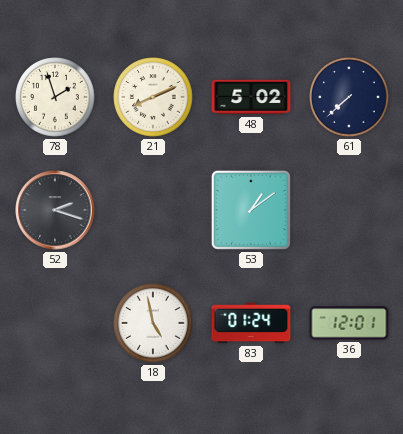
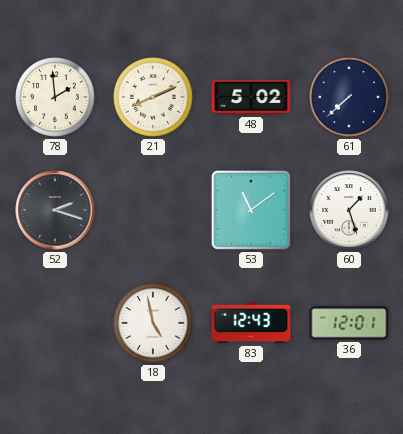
78: 1:57 -> 1:59 (55, 97)
53: 1:09 -> 11:09 (251, 210)
60: none -> 1:27 (349, 210)
83: 01:24 -> 12:43 (251, 323)
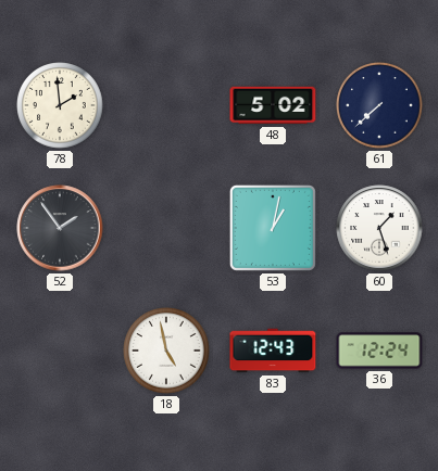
21: 8:11 -> none (153, 97)
52: 2:18 -> 1:54 (60, 228)
53: 11:09 -> 1:02 (273, 228)
36: 12:01 -> 12:24 (379, 351)
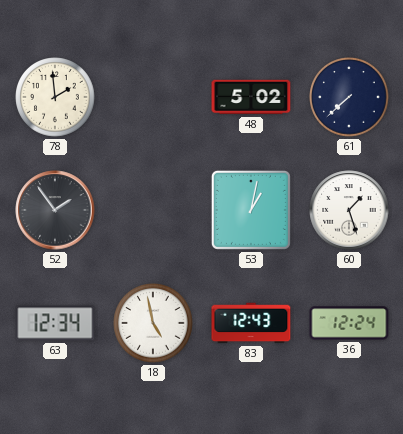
63: none -> 12:34 (55, 323)
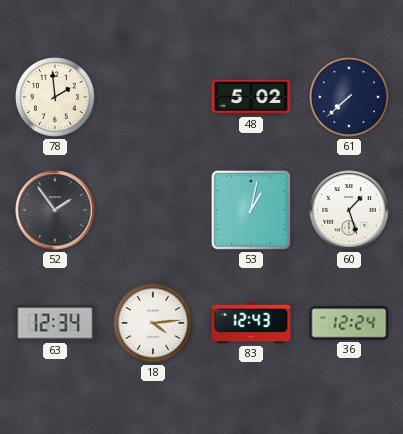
18: 4:58 -> 4:14 (153, 323)
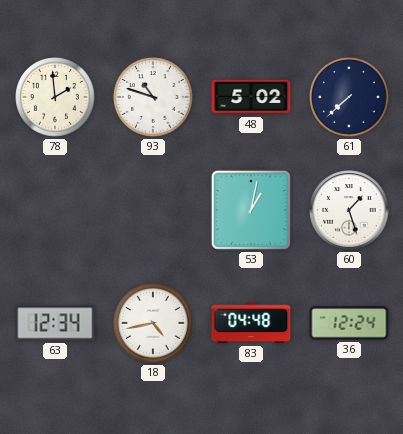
93: none -> 10:48 (153, 97)
52: 1:54 -> none (55, 210)
18: 4:14 -> 4:43 (153, 323)
83: 12:43 -> 04:48 (251, 323)
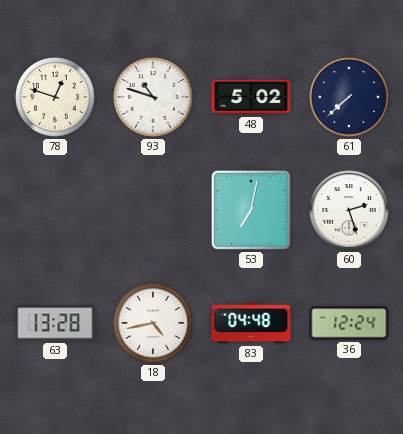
78: 1:59 -> 12:48 (55, 97)
53: 1:02 -> 7:02 (251, 210)
60: 1:27 -> 2:27 (349, 210)
63: 12:34 -> 13:28 (55, 323)
